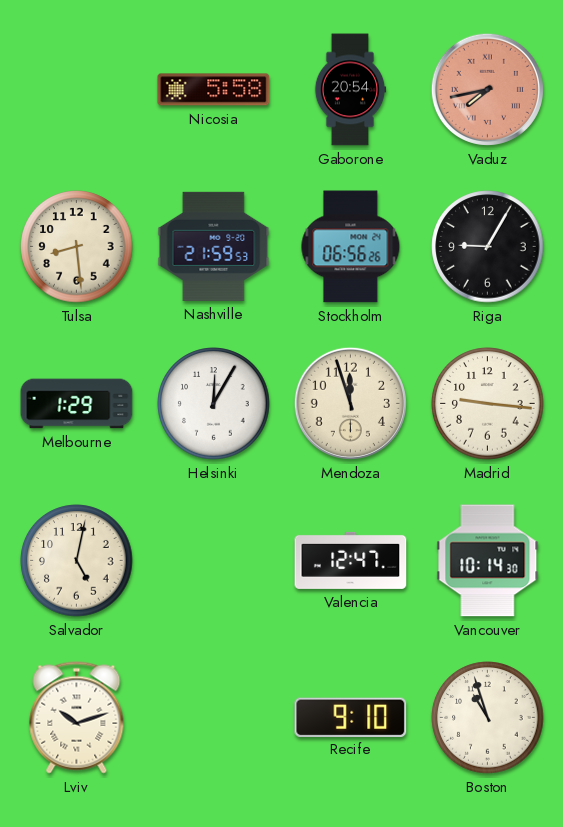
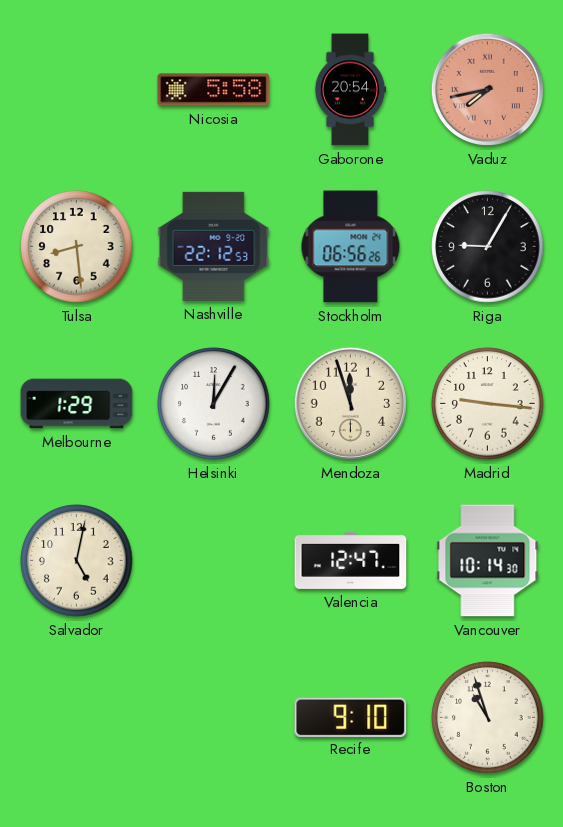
Nashville: 21:59 -> 22:12 (214, 246)
Lviv: 10:12 -> none (77, 718)
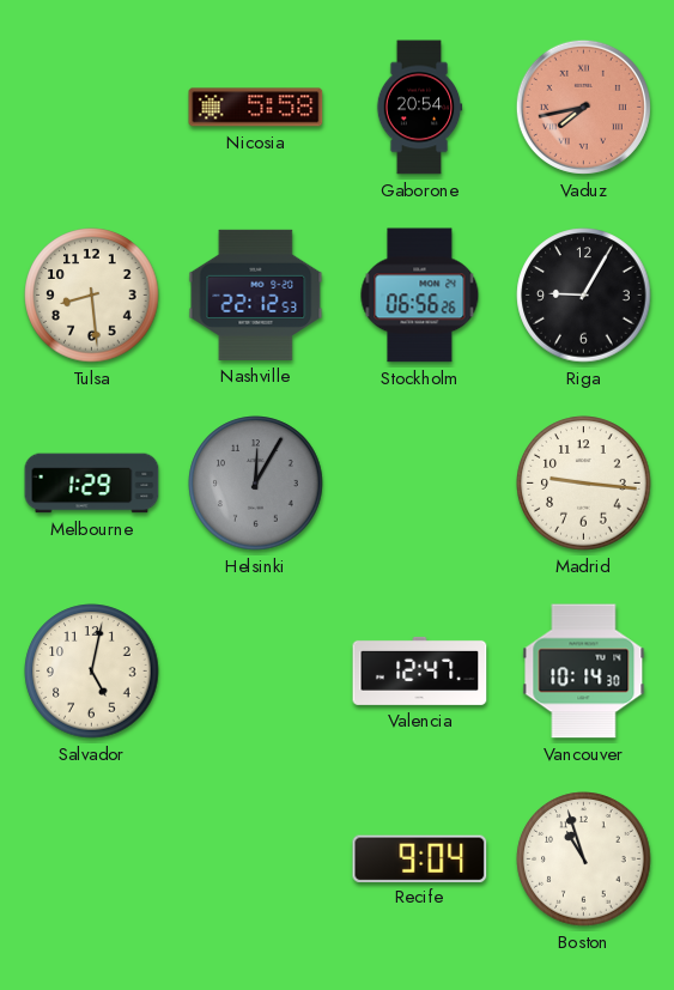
Helsinki dial: white -> grey (256, 484)
Mendoza: 11:57 -> none (350, 403)
Recife: 9:10 -> 9:04 (420, 858)
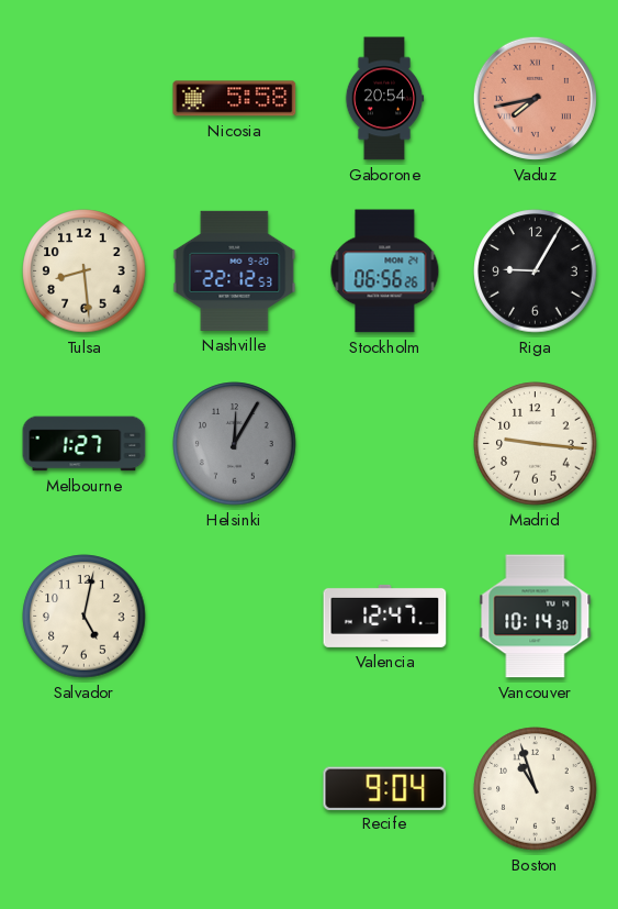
Melbourne: 1:29 -> 1:27 (85, 444)
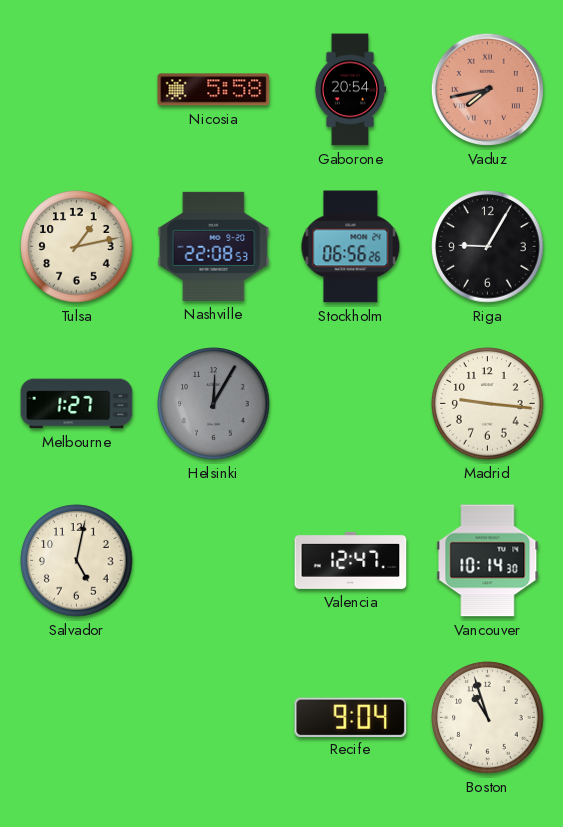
Tulsa: 8:29 -> 1:13 (77, 247)
Nashville: 22:12 -> 22:08 (214, 246)
